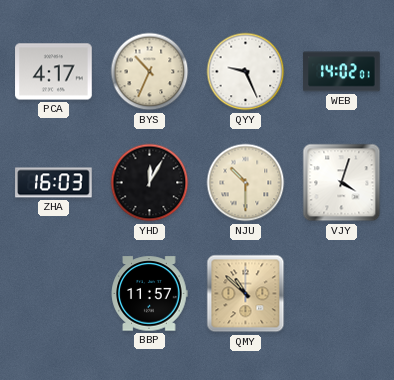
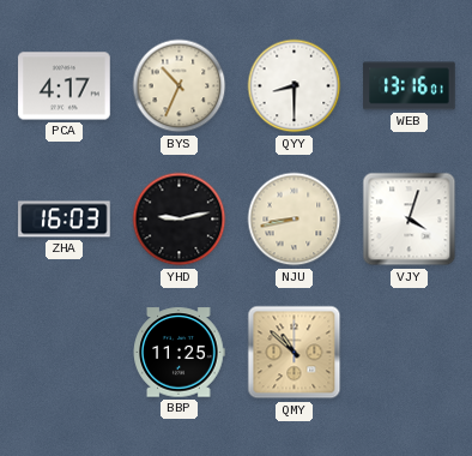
QYY: 9:26 -> 8:30 (295, 86)
WEB: 14:02 -> 13:16 (410, 86)
YHD: 12:05 -> 9:13 (180, 220)
NJU: 10:30 -> 8:43 (295, 220)
BBP: 11:57 -> 11:25 (178, 353)
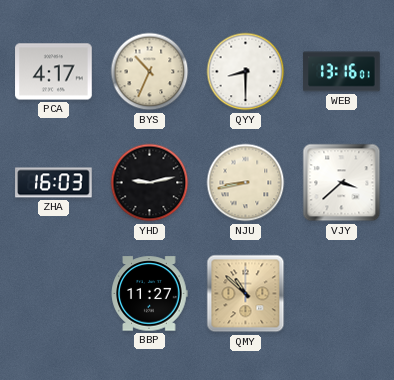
VJY: 4:03 -> 3:38 (342, 183)
BBP: 11:25 -> 11:27 (149, 294)
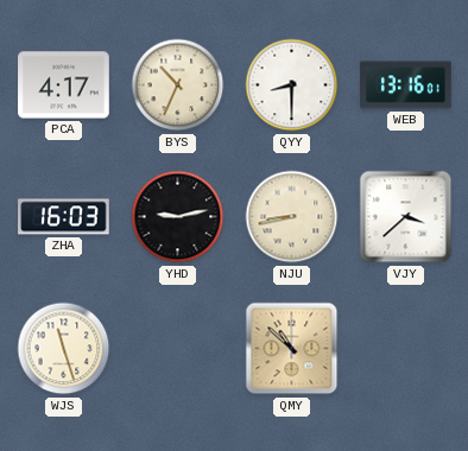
WJS: none -> 11:27 (64, 349)
BBP: 11:27 -> none (149, 294)
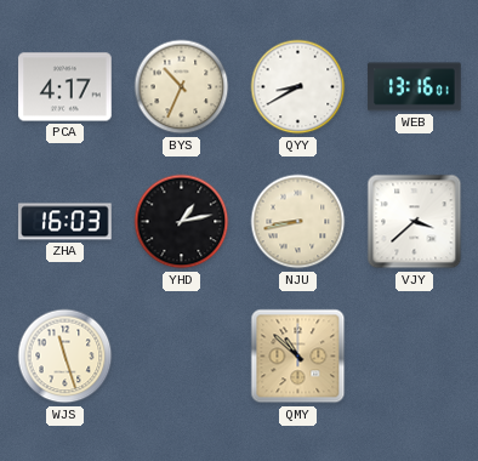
QYY: 8:30 -> 8:40 (298, 87)
YHD: 9:13 -> 1:13 (182, 222)
